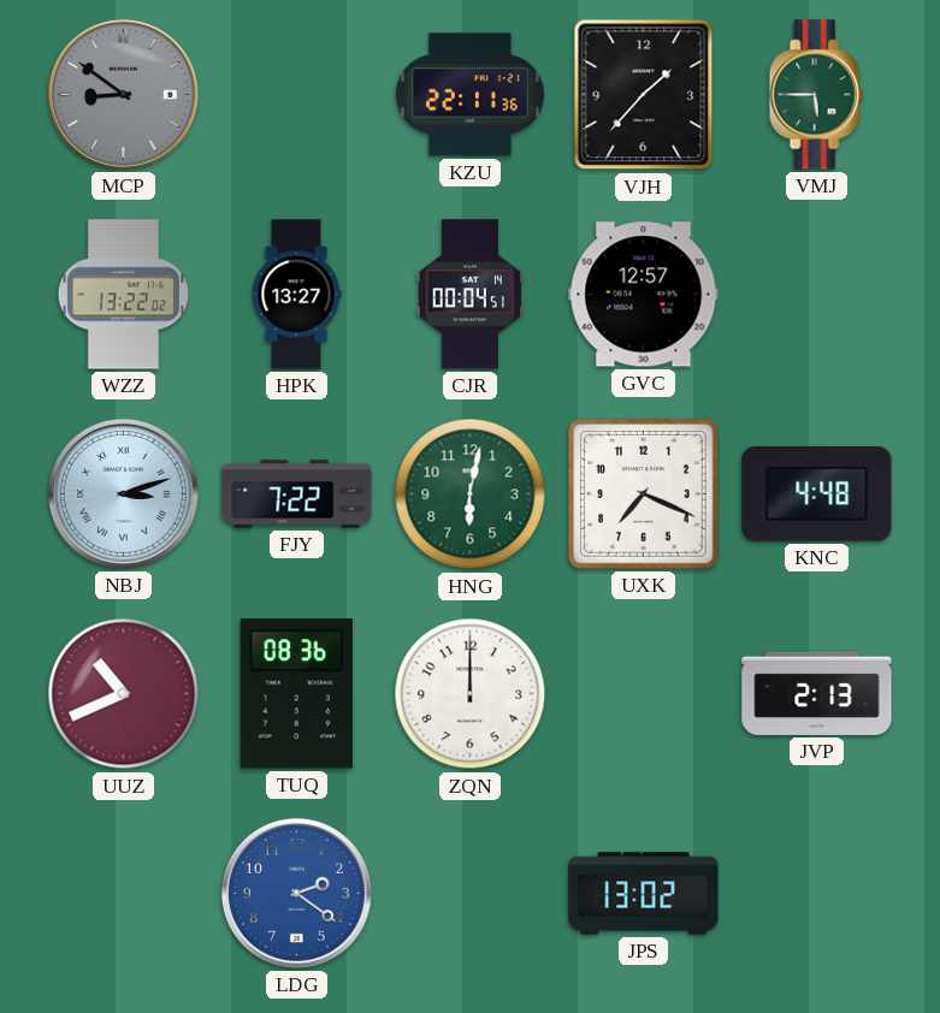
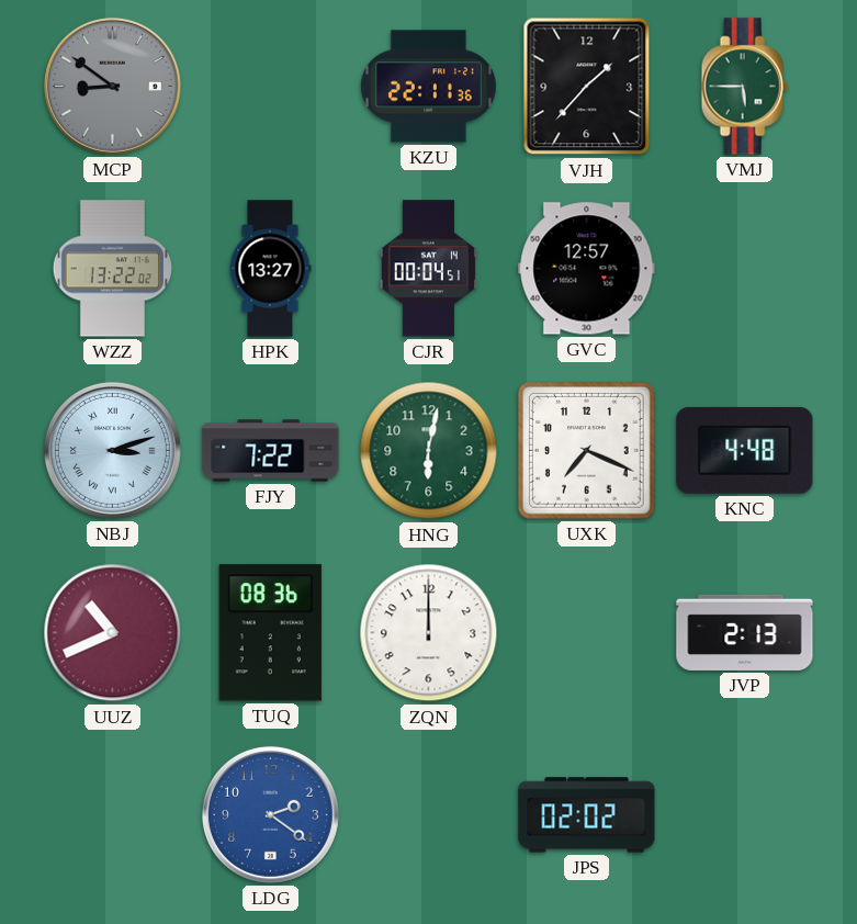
JPS: 13:02 -> 02:02 (587, 815)
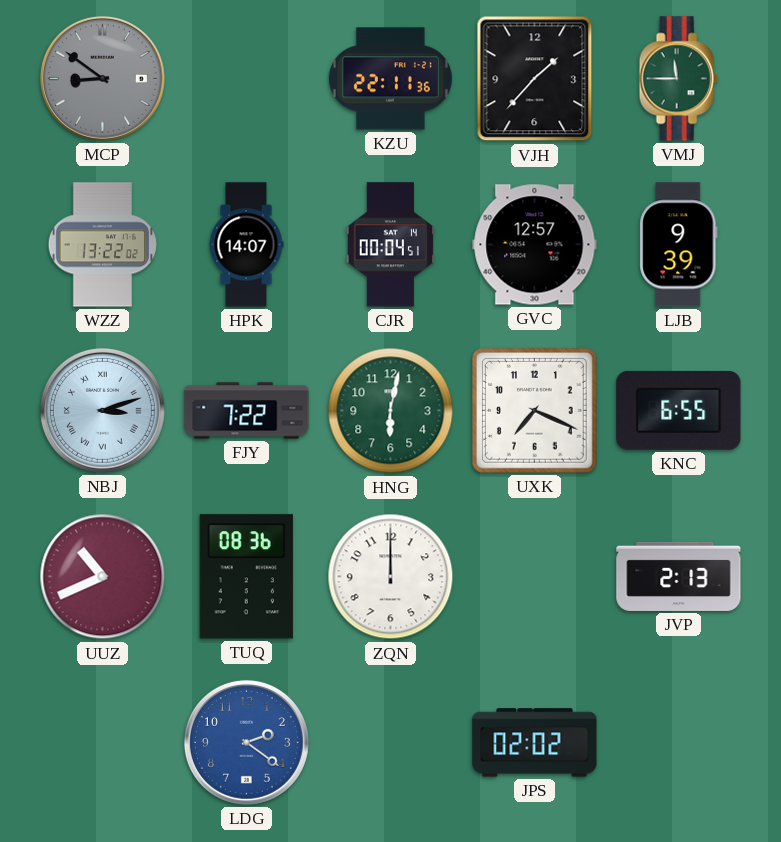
VMJ: 5:45 -> 11:45 (678, 79)
HPK: 13:27 -> 14:07 (246, 245)
LJB: none -> 9:39 (679, 245)
KNC: 4:48 -> 6:55 (679, 410)
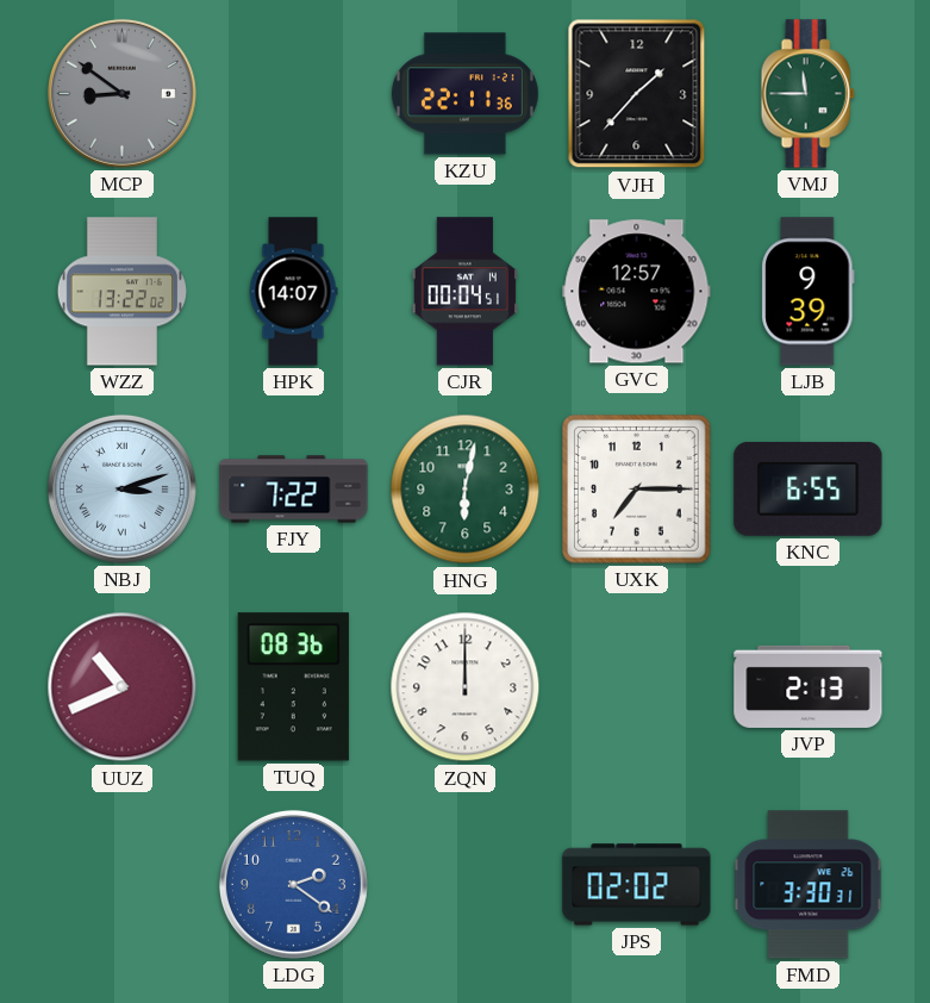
UXK: 7:19 -> 7:15 (637, 490)
FMD: none -> 3:30 (809, 885)
